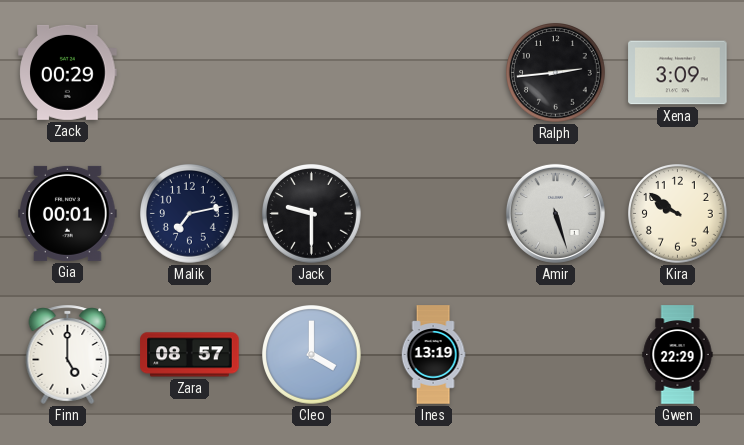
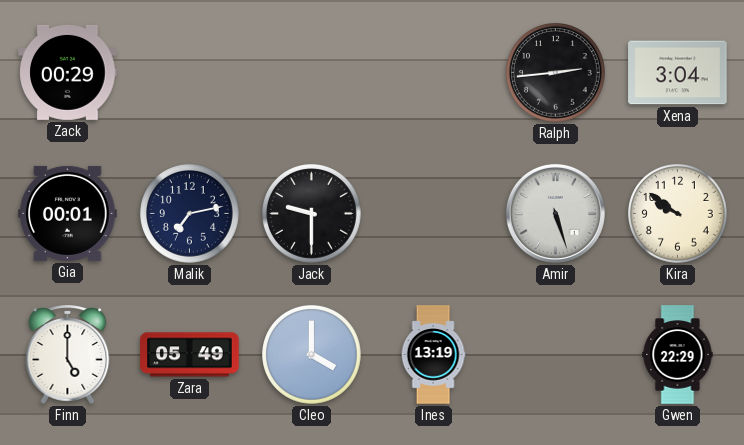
Xena: 3:09 -> 3:04 (678, 73)
Zara: 08:57 -> 05:49 (190, 355)
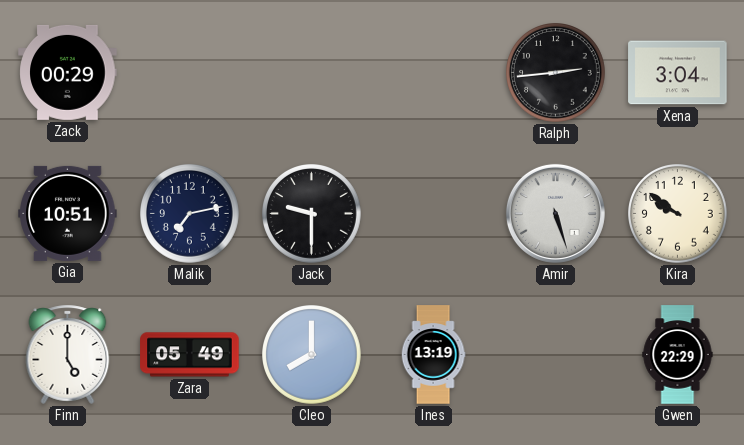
Gia: 00:01 -> 10:51 (68, 213)
Cleo: 4:00 -> 8:00 (312, 355)
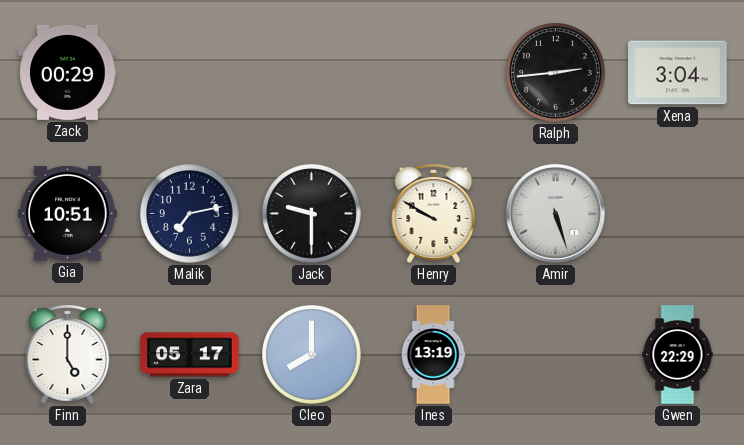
Henry: none -> 9:50 (434, 213)
Kira: 9:51 -> none (678, 214)
Zara: 05:49 -> 05:17 (190, 355)
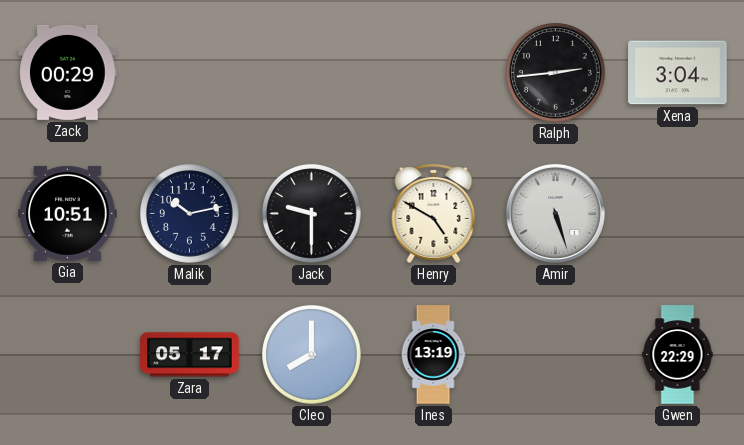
Malik: 7:13 -> 10:13 (190, 214)
Henry: 9:50 -> 4:50 (434, 213)
Finn: 5:00 -> none (68, 354)
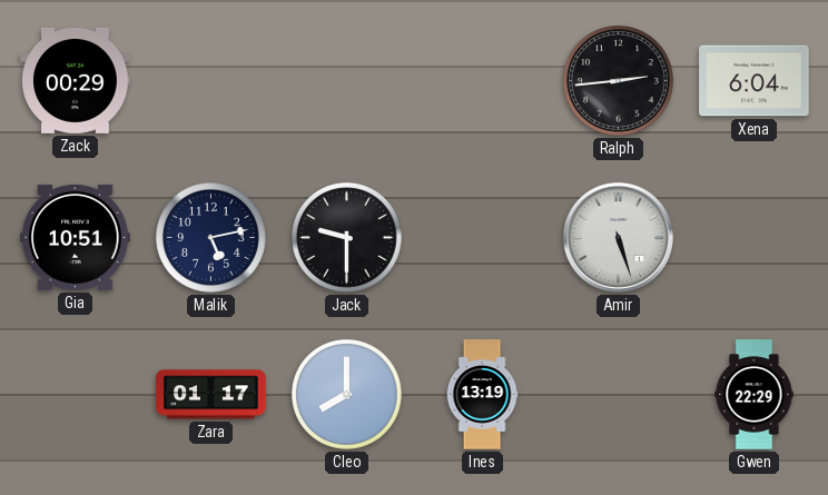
Xena: 3:04 -> 6:04 (755, 81)
Malik: 10:13 -> 5:13 (211, 238)
Henry: 4:50 -> none (434, 213)
Zara: 05:17 -> 01:17 (211, 395)
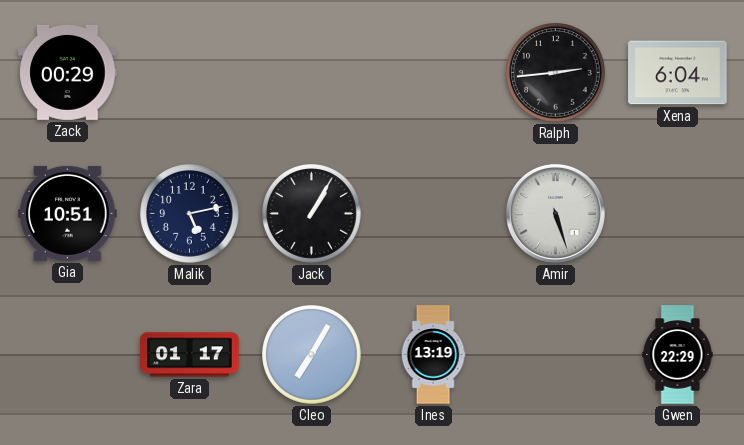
Jack: 9:30 -> 1:05 (312, 214)
Cleo: 8:00 -> 7:05 (312, 355)
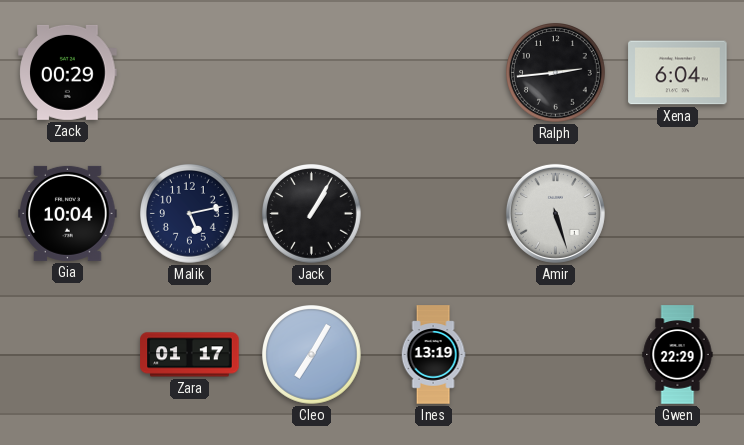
Gia: 10:51 -> 10:04 (68, 213)
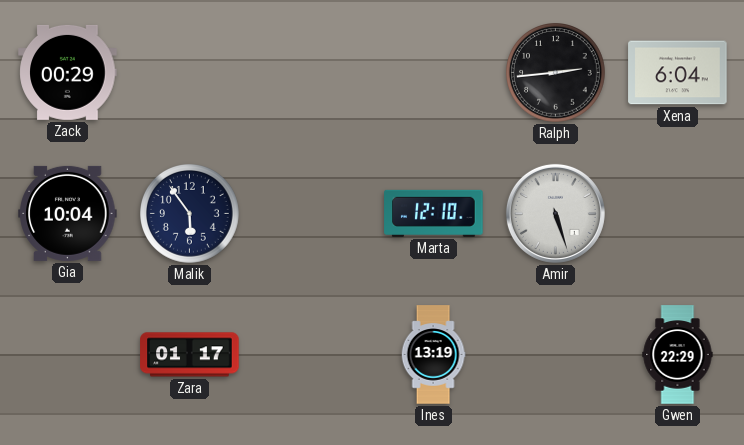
Malik: 5:13 -> 5:54 (190, 214)
Jack: 1:05 -> none (312, 214)
Marta: none -> 12:10 (434, 213)
Cleo: 7:05 -> none (312, 355)
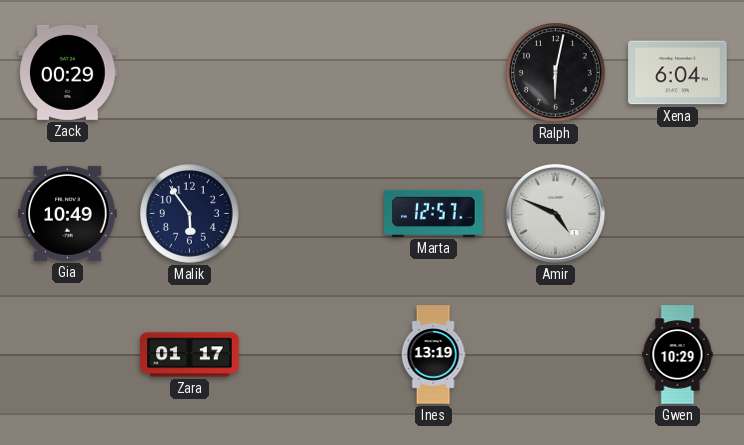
Ralph: 2:44 -> 6:02 (556, 73)
Gia: 10:04 -> 10:49 (68, 213)
Marta: 12:10 -> 12:57 (434, 213)
Amir: 5:27 -> 4:49 (555, 213)
Gwen: 22:29 -> 10:29 (678, 355)
